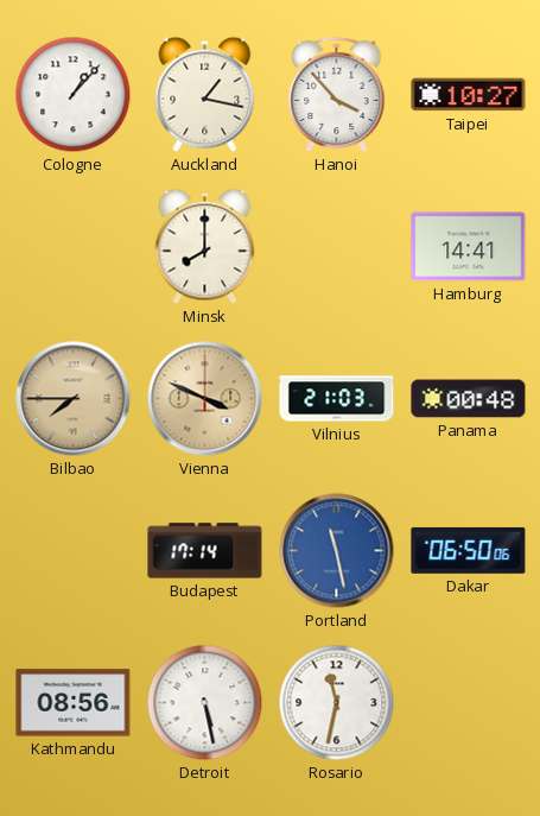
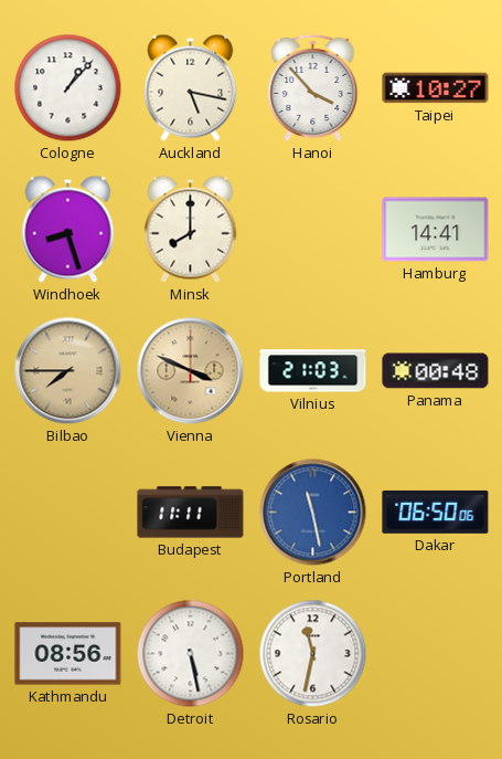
Auckland: 1:17 -> 5:17 (191, 87)
Windhoek: none -> 8:27 (68, 229)
Budapest: 17:14 -> 11:11 (191, 513)
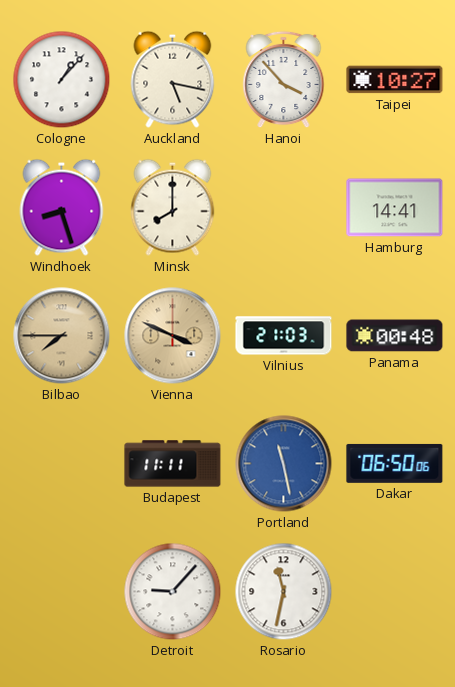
Kathmandu: 08:56 -> none (68, 654)
Detroit: 5:28 -> 9:07 (173, 592)
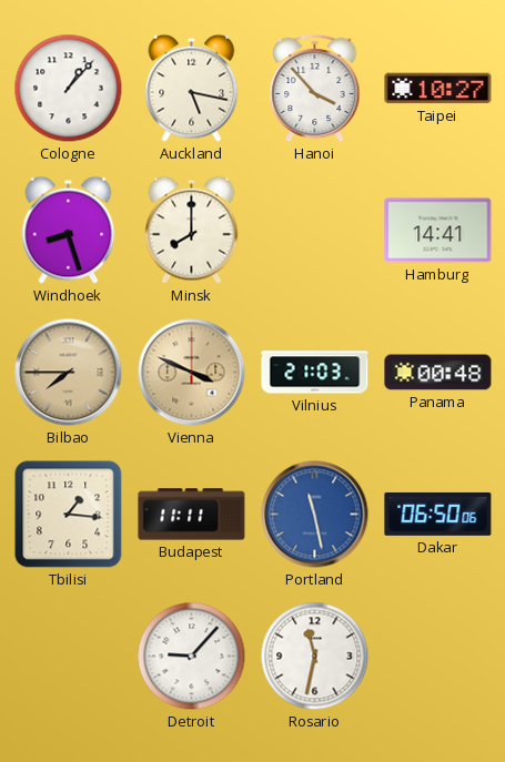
Tbilisi: none -> 1:16 (69, 515)
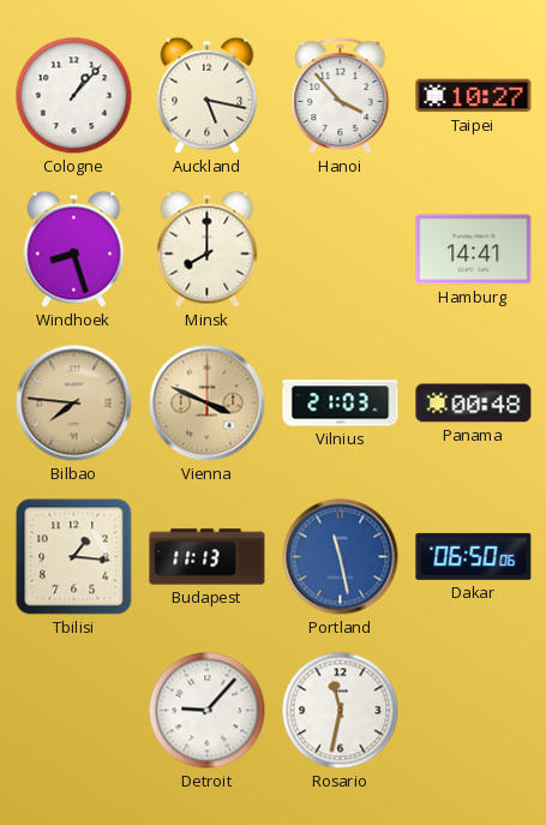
Bilbao: 7:45 -> 7:46 (74, 403)
Budapest: 11:11 -> 11:13 (208, 557)
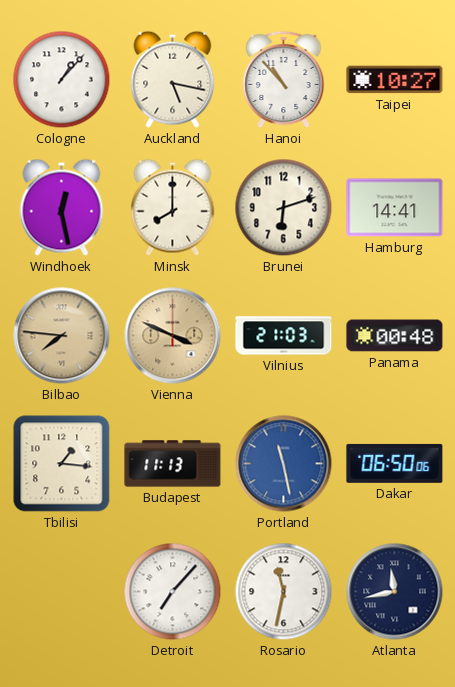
Hanoi: 3:53 -> 10:53 (284, 80)
Windhoek: 8:27 -> 12:28 (62, 207)
Brunei: none -> 6:12 (284, 208)
Detroit: 9:07 -> 7:07 (173, 592)
Atlanta: none -> 11:43 (395, 592)
